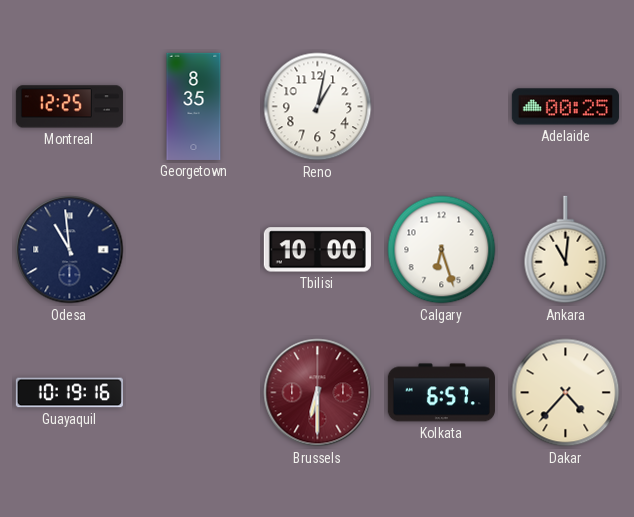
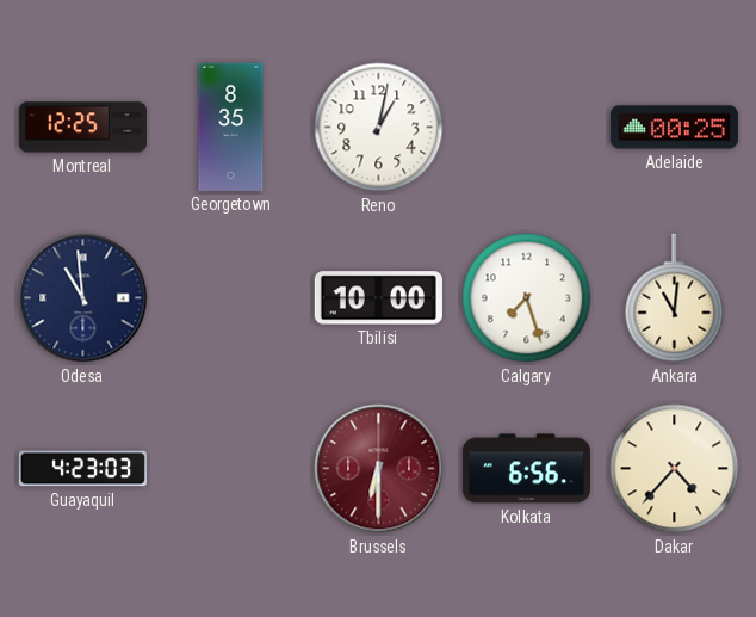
Calgary: 6:27 -> 7:27 (527, 298)
Guayaquil: 10:19 -> 4:23 (82, 469)
Kolkata: 6:57 -> 6:56 (526, 469)
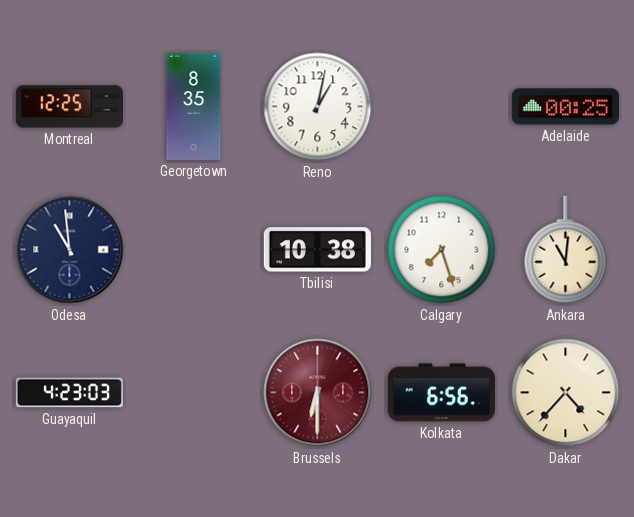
Tbilisi: 10:00 -> 10:38 (317, 250)
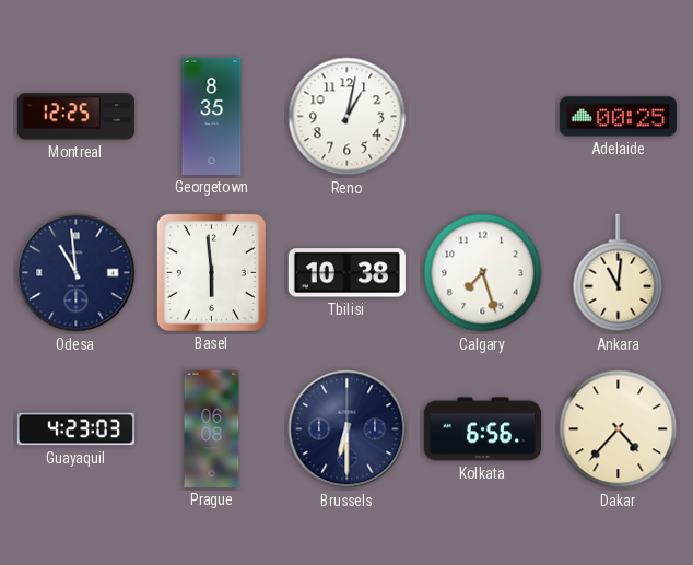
Basel: none -> 5:59 (211, 272)
Prague: none -> 06:08 (212, 428)
Brussels dial: burgundy -> navy (348, 429)
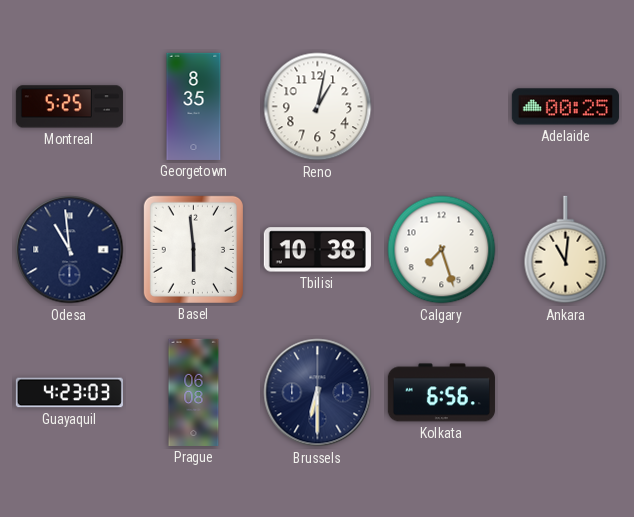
Montreal: 12:25 -> 5:25 (69, 107)
Dakar: 4:37 -> none (619, 429)
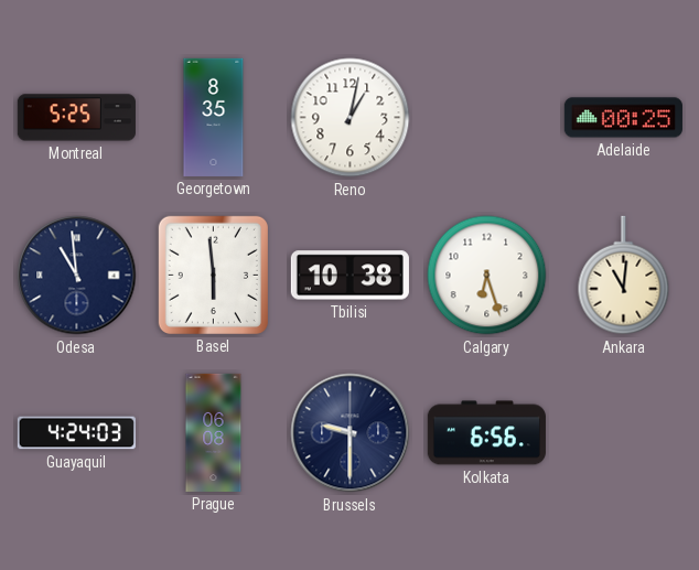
Calgary: 7:27 -> 6:27 (487, 276)
Guayaquil: 4:23 -> 4:24 (76, 433)
Brussels: 6:30 -> 9:30 (351, 433)
